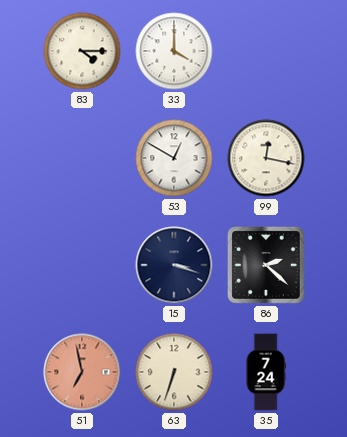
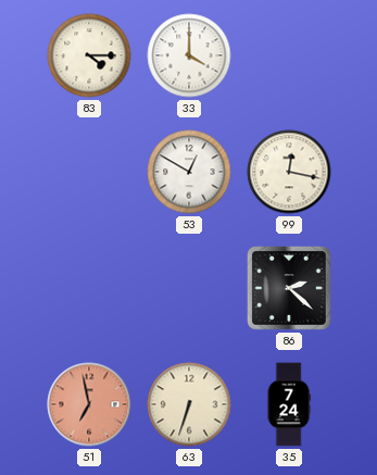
15: 3:18 -> none (174, 265)
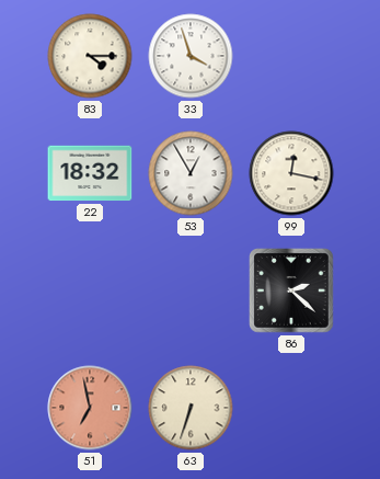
33: 4:00 -> 3:57 (191, 56)
22: none -> 18:32 (90, 173)
53: 12:50 -> 12:55 (191, 173)
35: 7:24 -> none (289, 404)
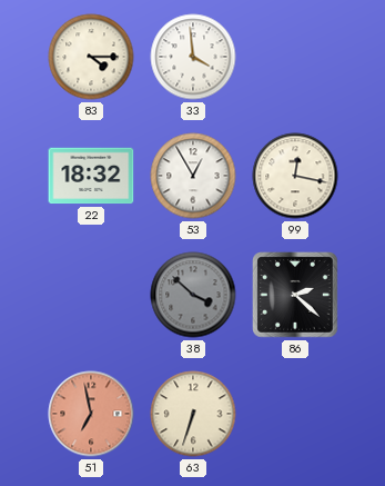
33: 3:57 -> 3:59 (193, 57)
38: none -> 3:52 (193, 295)
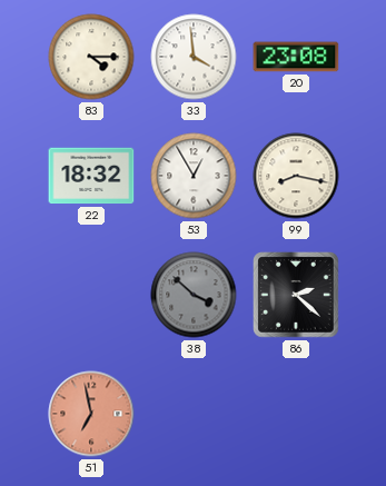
20: none -> 23:08 (296, 57)
99: 12:17 -> 8:17 (296, 176)
63: 6:33 -> none (193, 414)
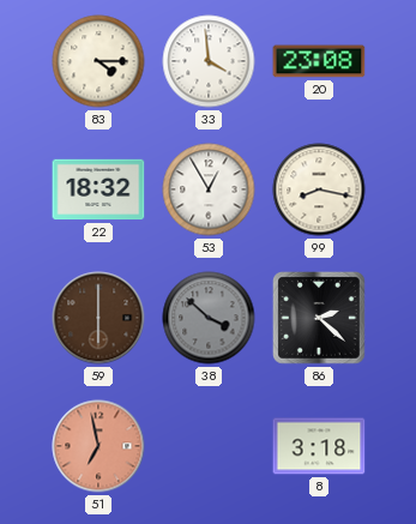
59: none -> 6:00 (98, 318)
8: none -> 3:18 (319, 446)
